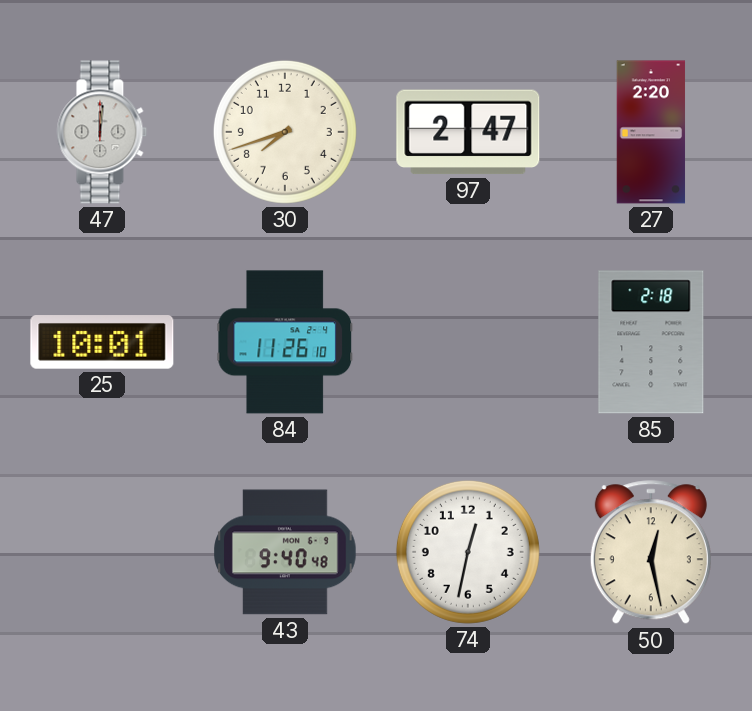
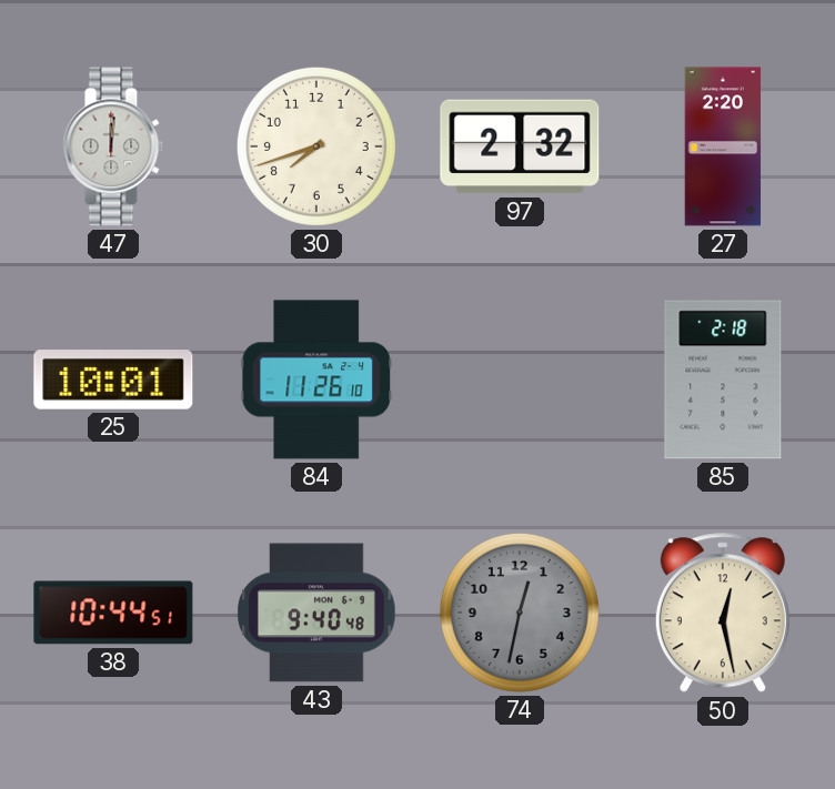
97: 2:47 -> 2:32 (520, 146)
38: none -> 10:44 (113, 613)
74 dial: white -> grey (520, 613)
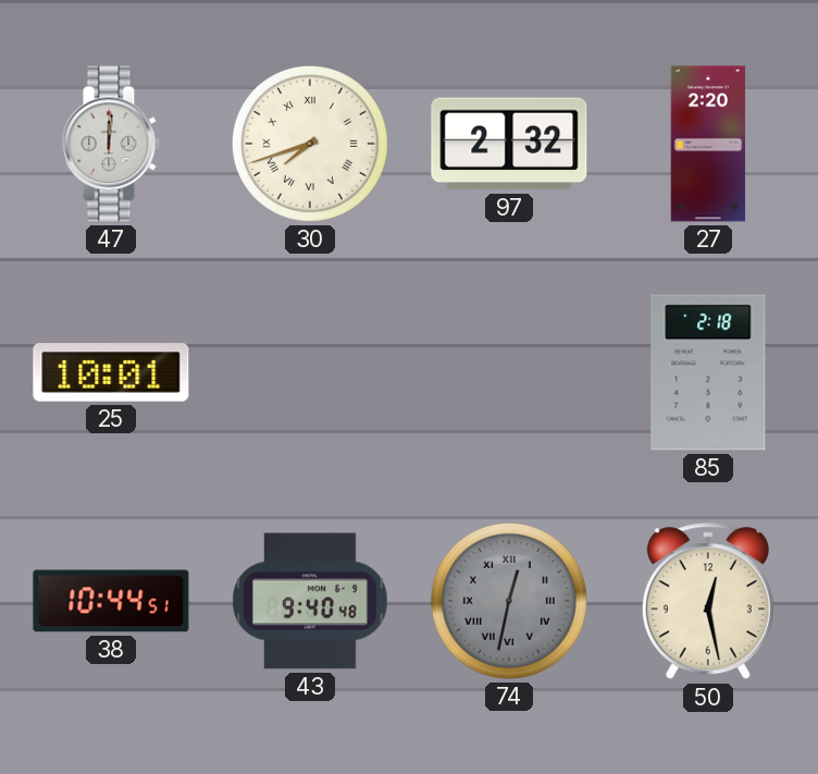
30 numerals: Arabic -> Roman (310, 144)
84: 11:26 -> none (316, 380)
74 numerals: Arabic -> Roman (509, 601)
